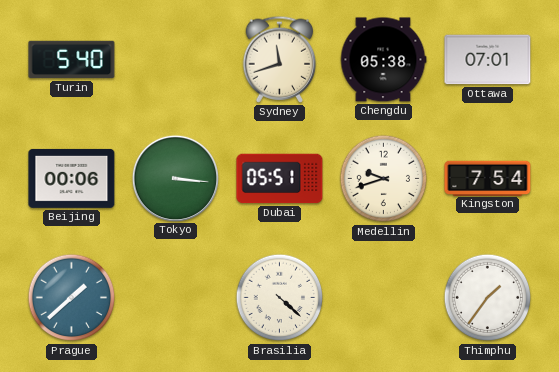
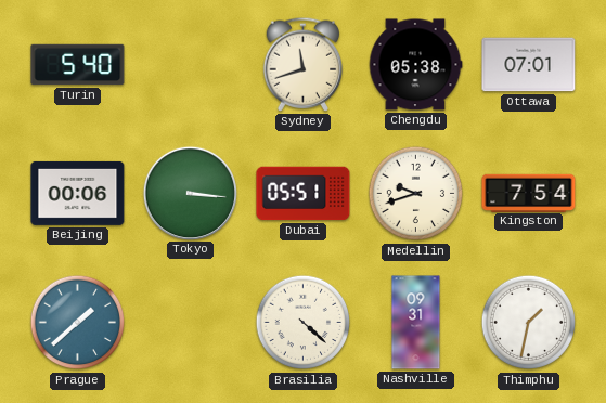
Nashville: none -> 09:31 (416, 323)
Thimphu: 1:36 -> 1:32 (529, 323)
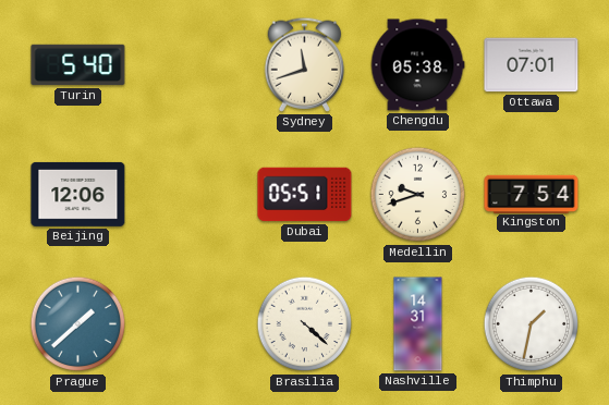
Beijing: 00:06 -> 12:06 (78, 194)
Tokyo: 3:16 -> none (190, 193)
Nashville: 09:31 -> 14:31 (418, 324)
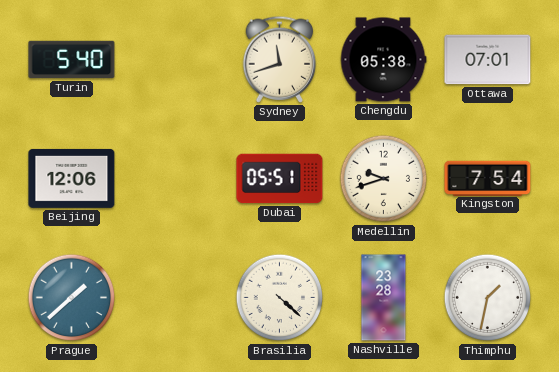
Nashville: 14:31 -> 23:28 (384, 298)
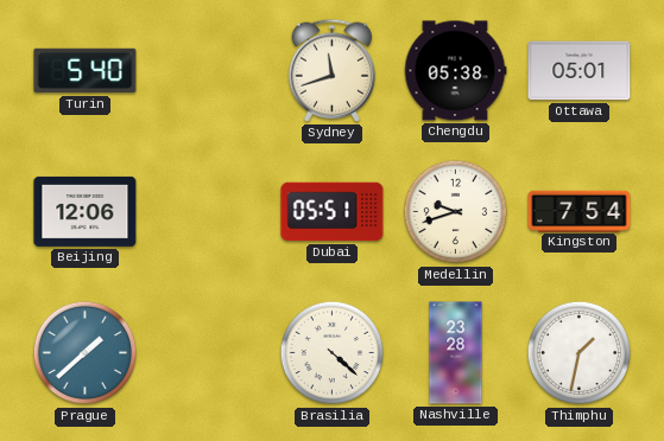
Ottawa: 07:01 -> 05:01 (580, 71)
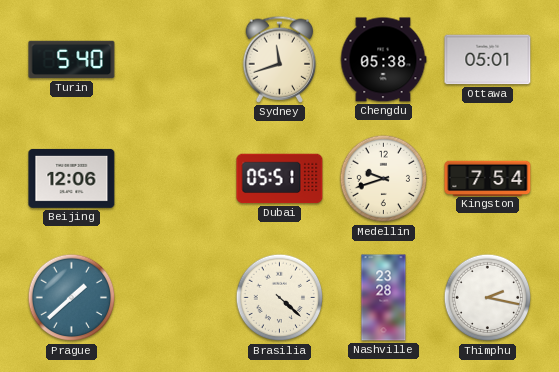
Thimphu: 1:32 -> 2:17 (488, 298)
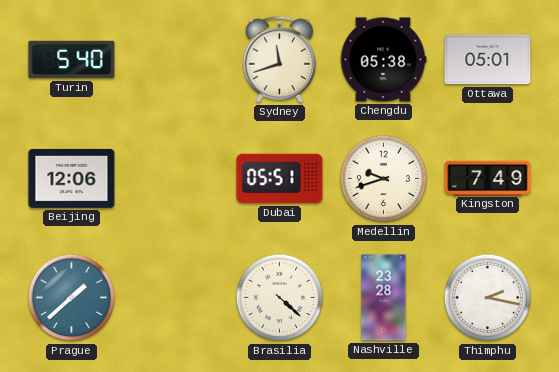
Kingston: 7:54 -> 7:49 (488, 178)
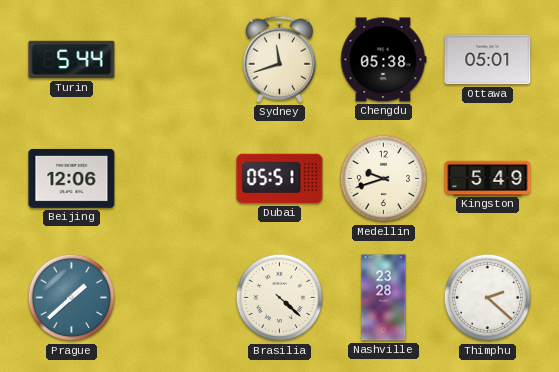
Turin: 5:40 -> 5:44 (72, 60)
Kingston: 7:49 -> 5:49 (488, 178)
Thimphu: 2:17 -> 2:22 (488, 298)
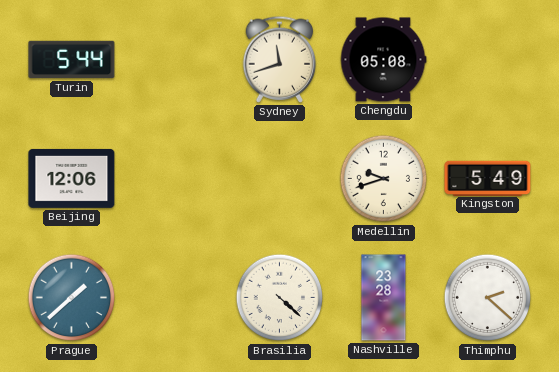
Chengdu: 05:38 -> 05:08 (383, 60)
Ottawa: 05:01 -> none (488, 60)
Dubai: 05:51 -> none (280, 179)
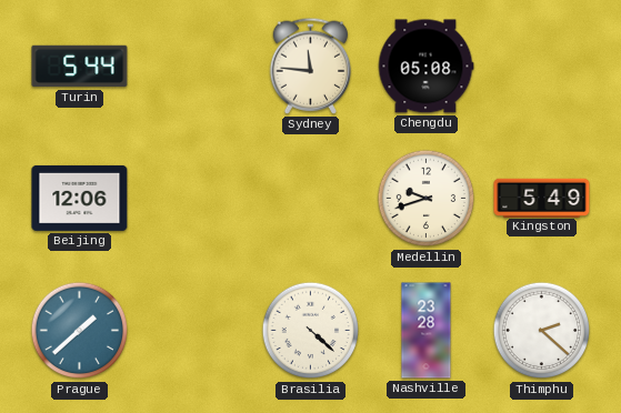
Sydney: 11:42 -> 11:46 (311, 66)
